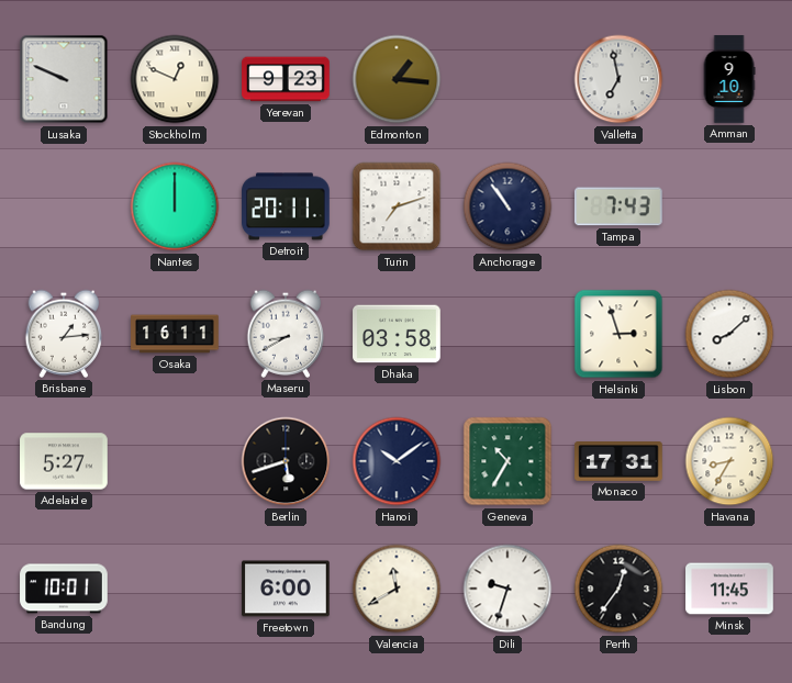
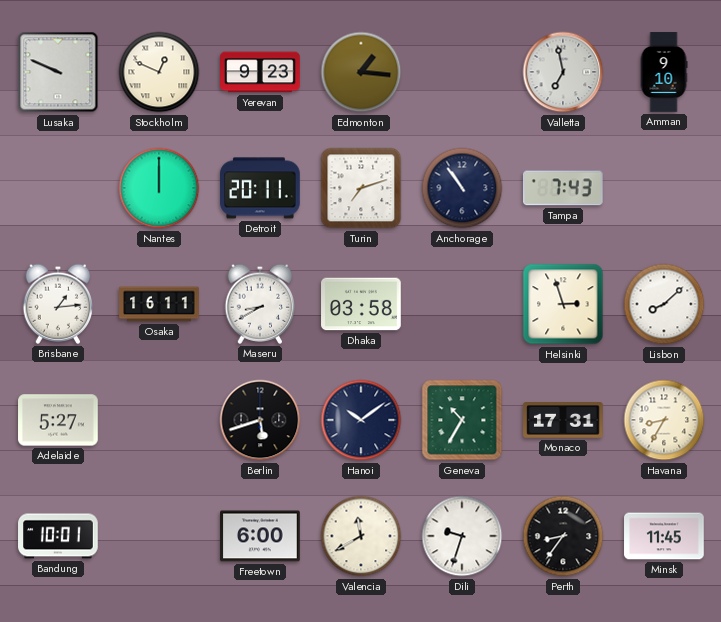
Perth: 12:36 -> 8:36 (563, 536)
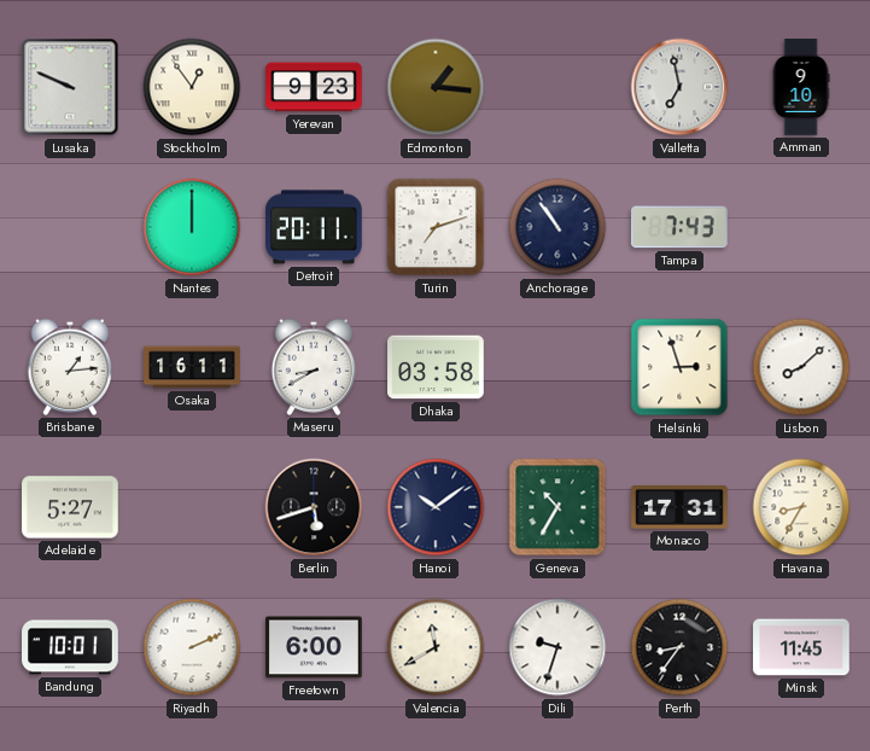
Stockholm: 12:49 -> 12:54 (192, 87)
Riyadh: none -> 2:11 (192, 647)
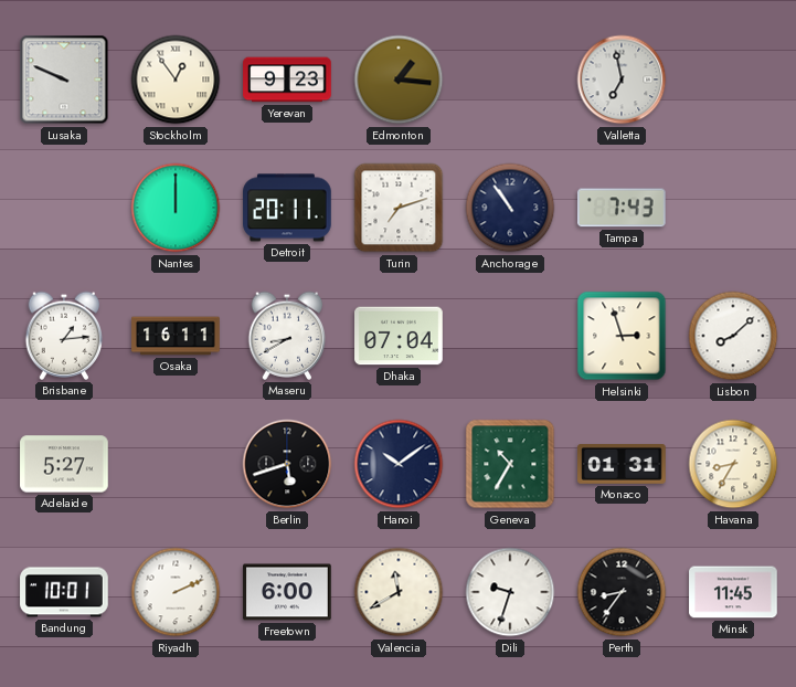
Amman: 9:10 -> none (801, 87)
Dhaka: 03:58 -> 07:04 (399, 336)
Monaco: 17:31 -> 01:31 (622, 465)
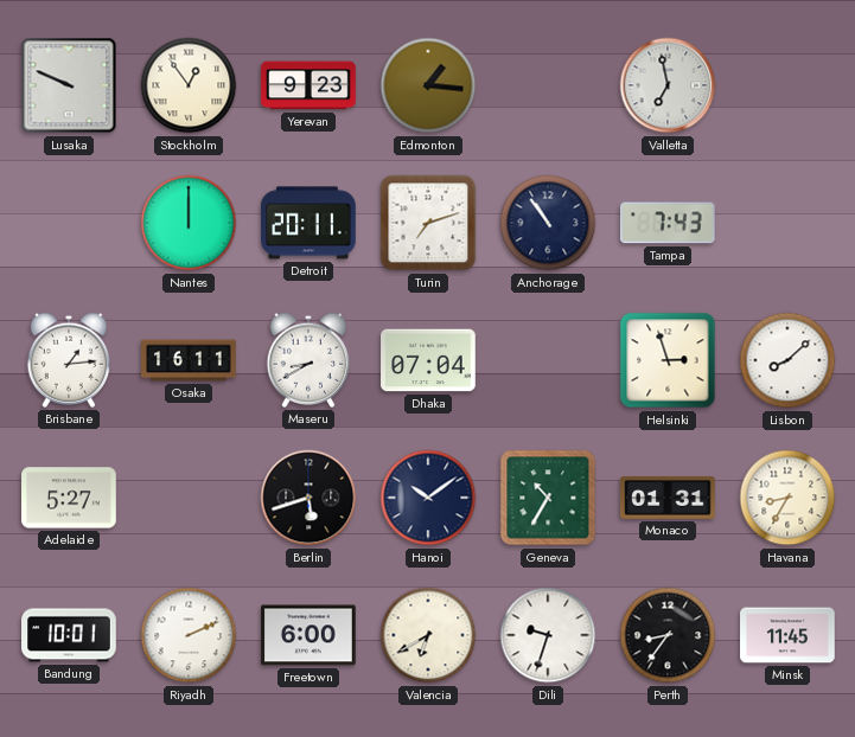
Valencia: 11:40 -> 6:40 (428, 635)
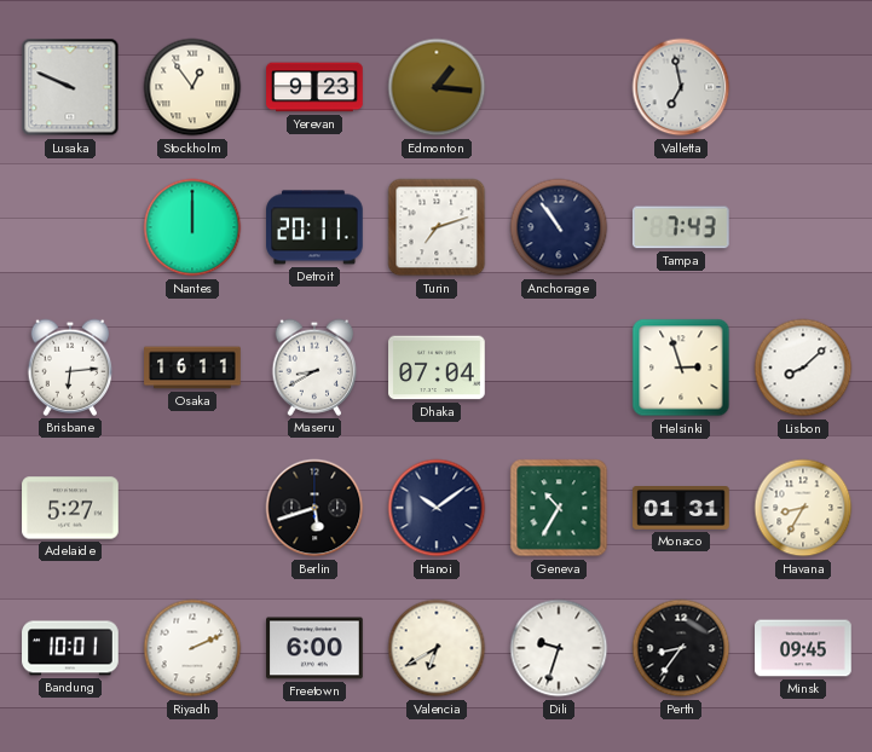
Brisbane: 1:14 -> 6:14 (70, 368)
Minsk: 11:45 -> 09:45 (803, 648)
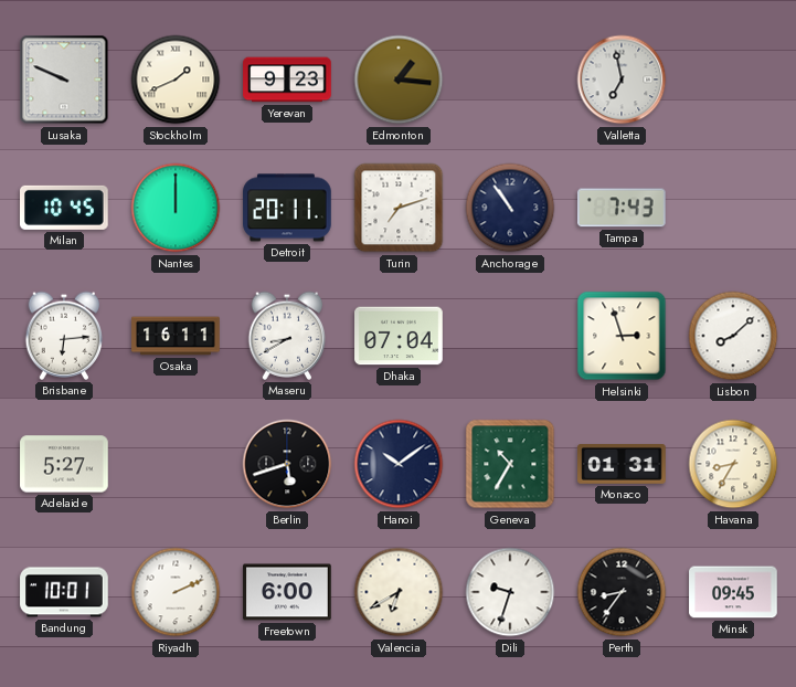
Stockholm: 12:54 -> 1:41 (176, 80)
Milan: none -> 10:45 (65, 208)
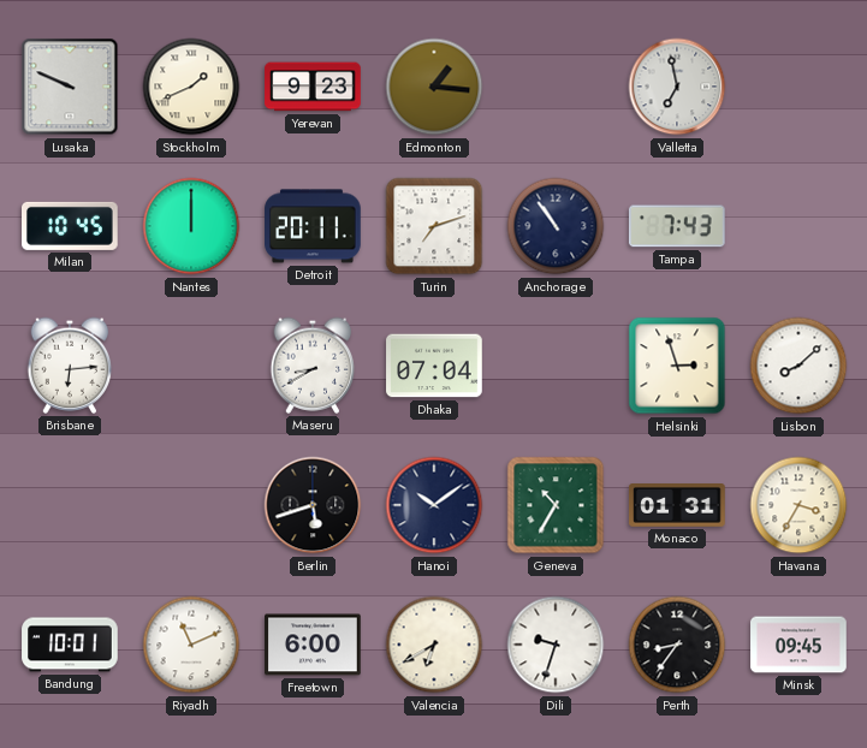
Osaka: 16:11 -> none (176, 336)
Adelaide: 5:27 -> none (64, 464)
Havana: 8:35 -> 3:35 (798, 505)
Riyadh: 2:11 -> 11:11 (191, 645)
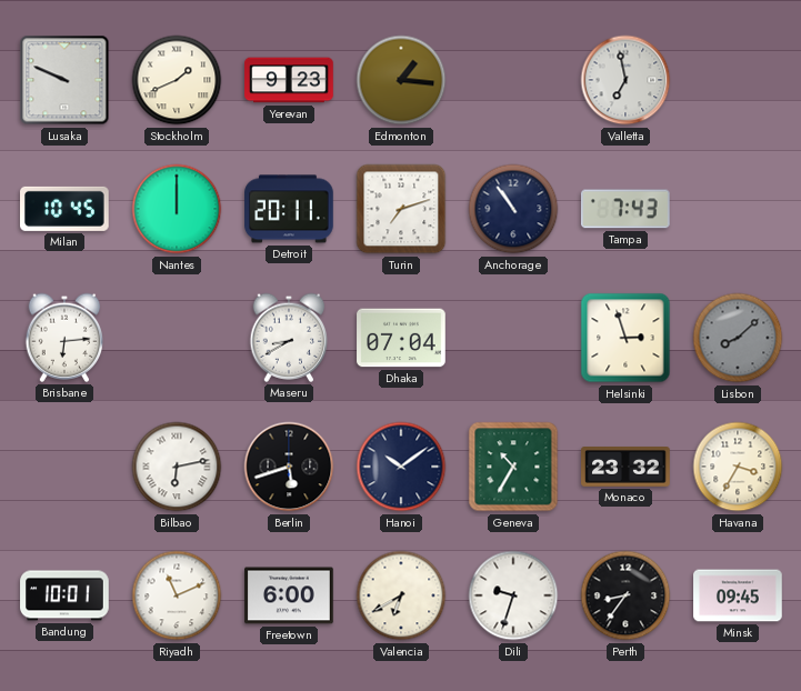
Lisbon dial: white -> grey (738, 338)
Bilbao: none -> 6:13 (177, 467)
Monaco: 01:31 -> 23:32 (625, 468)
